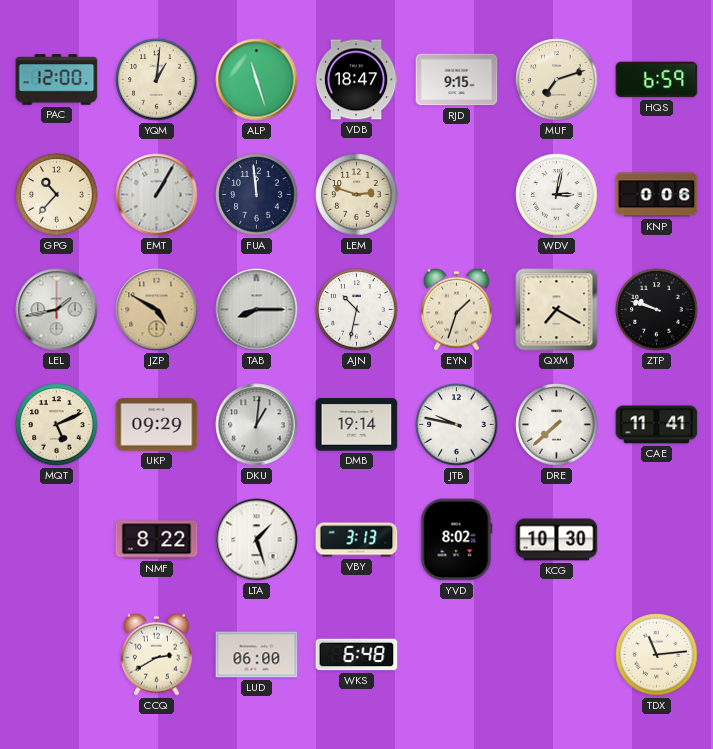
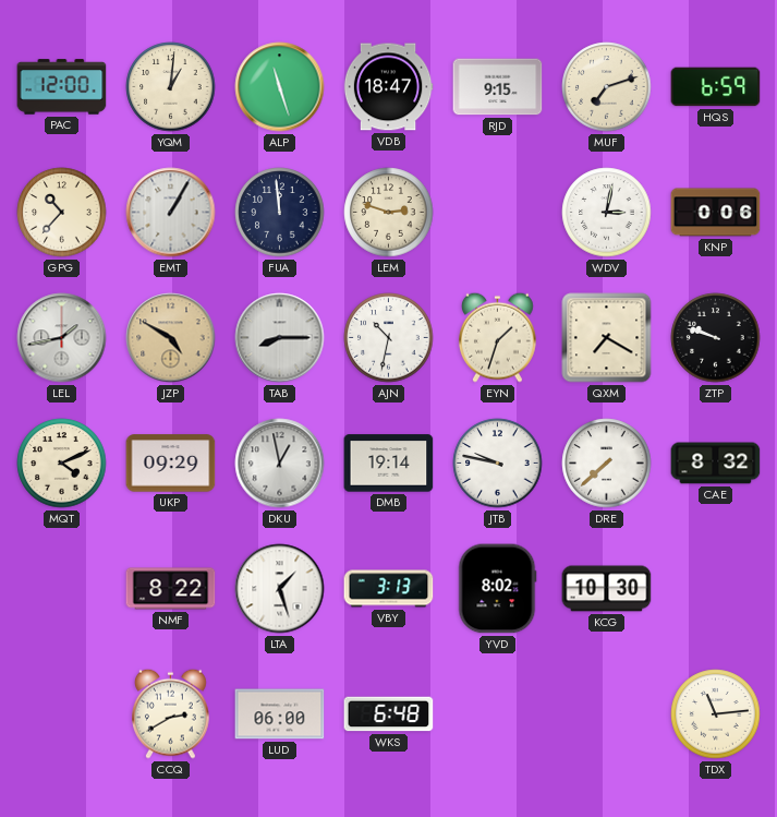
MQT: 5:11 -> 4:11 (62, 464)
DKU: 1:01 -> 12:58 (280, 464)
CAE: 11:41 -> 8:32 (716, 464)
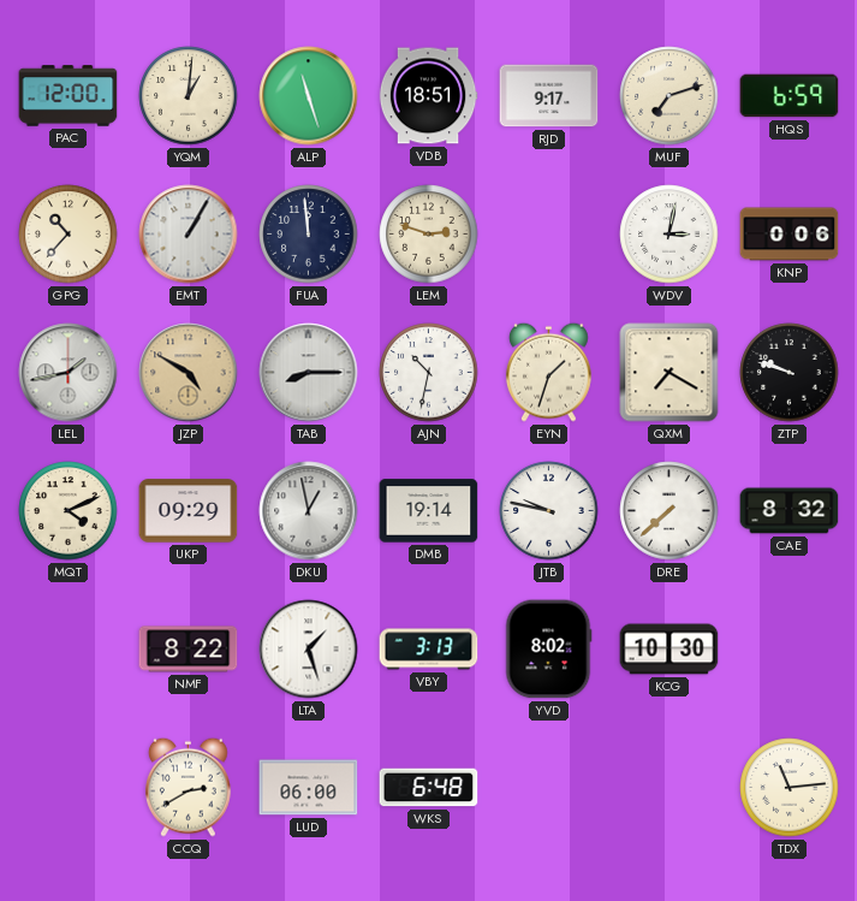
VDB: 18:47 -> 18:51 (428, 96)
RJD: 9:15 -> 9:17 (549, 96)
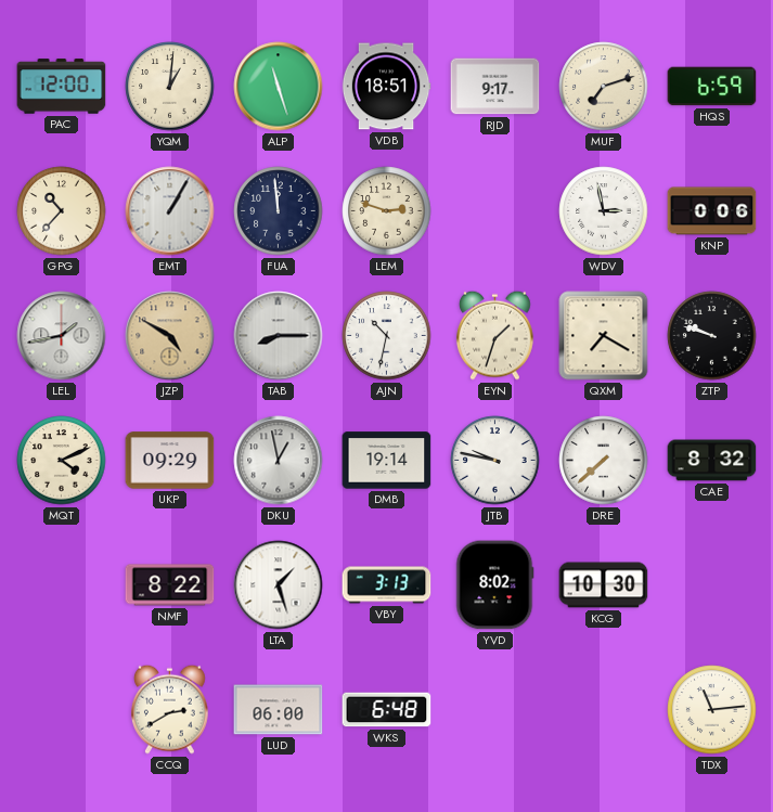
WDV: 3:02 -> 2:58 (604, 211)
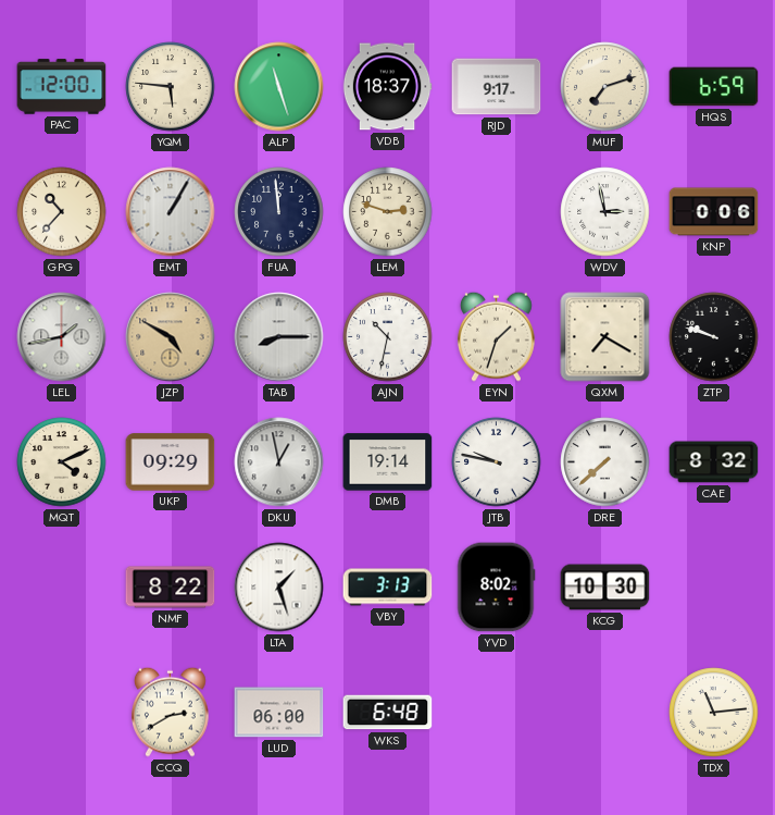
YQM: 1:01 -> 5:46 (171, 87)
VDB: 18:51 -> 18:37 (387, 87)
